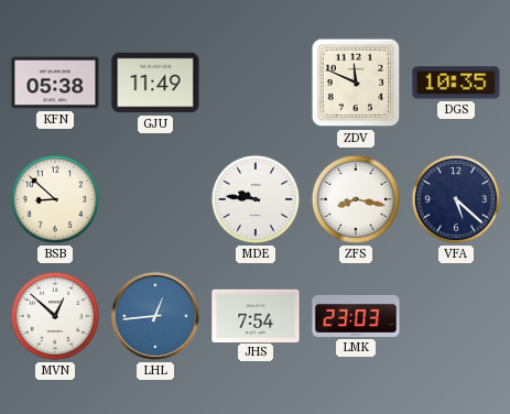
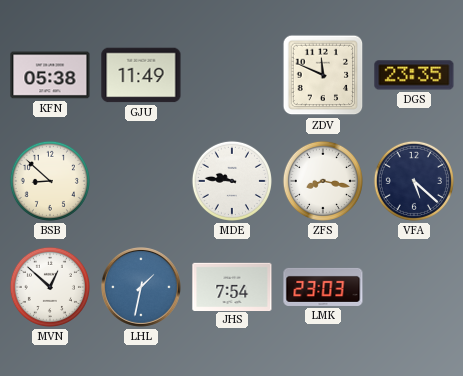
DGS: 10:35 -> 23:35 (414, 75)
LHL: 12:44 -> 1:32 (141, 287)
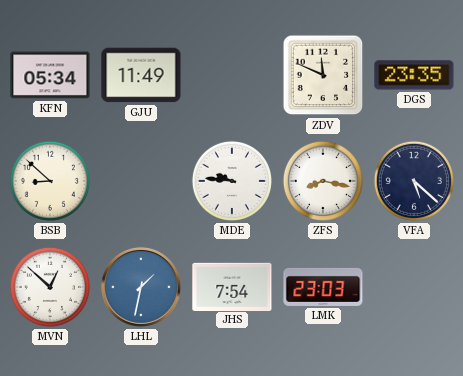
KFN: 05:38 -> 05:34 (50, 75)
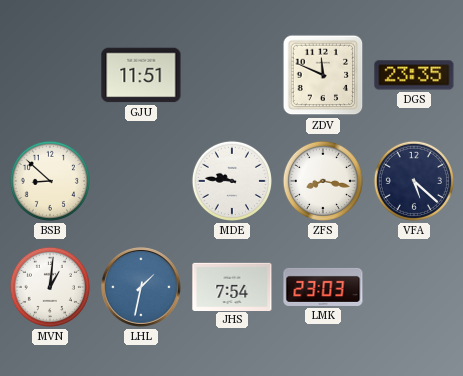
KFN: 05:34 -> none (50, 75)
GJU: 11:49 -> 11:51 (141, 75)
MVN: 12:52 -> 1:01 (50, 287)
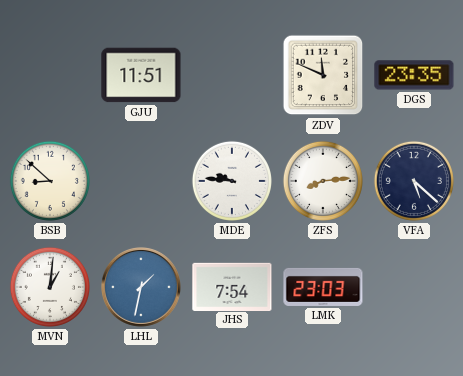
ZFS: 8:17 -> 8:14 (323, 181)
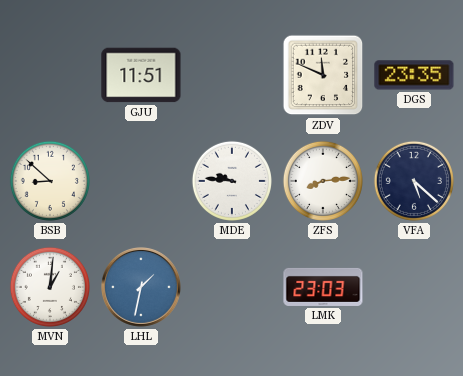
JHS: 7:54 -> none (232, 286)
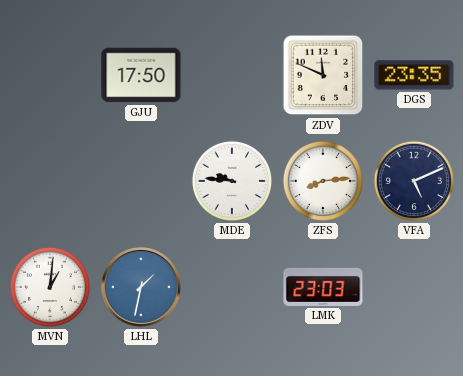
GJU: 11:51 -> 17:50 (141, 75)
BSB: 8:52 -> none (50, 181)
VFA: 5:22 -> 5:11 (414, 181)
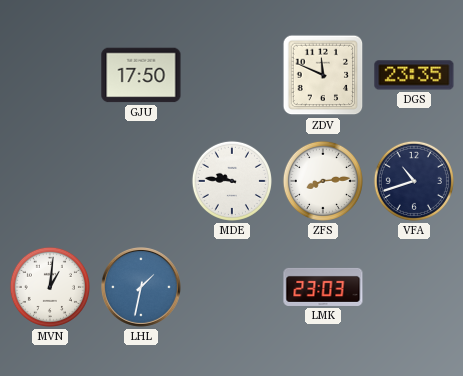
VFA: 5:11 -> 10:42 (414, 181)
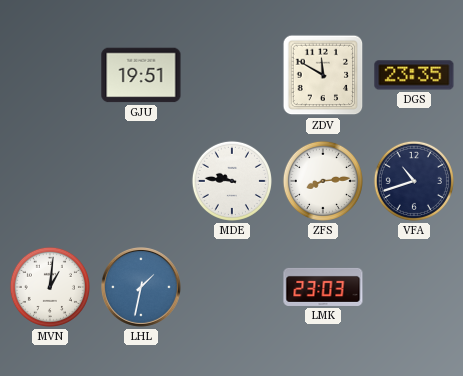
GJU: 17:50 -> 19:51 (141, 75)
ZDV: 11:49 -> 11:50 (323, 75)
